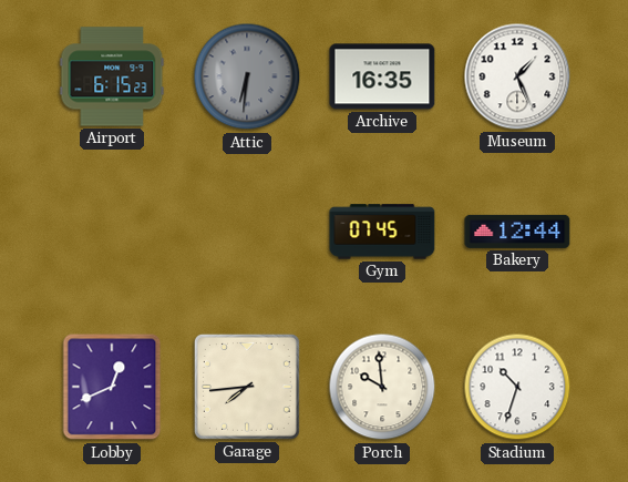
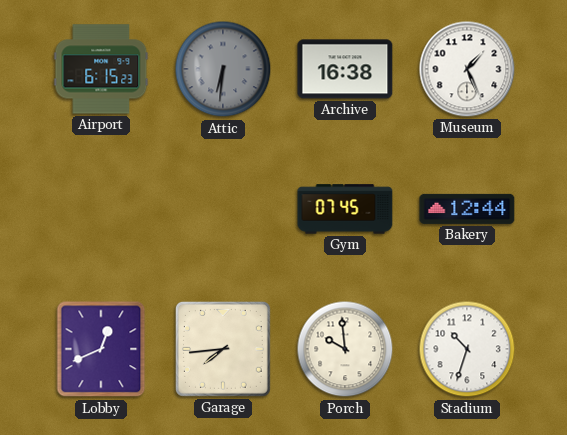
Archive: 16:35 -> 16:38 (345, 69)
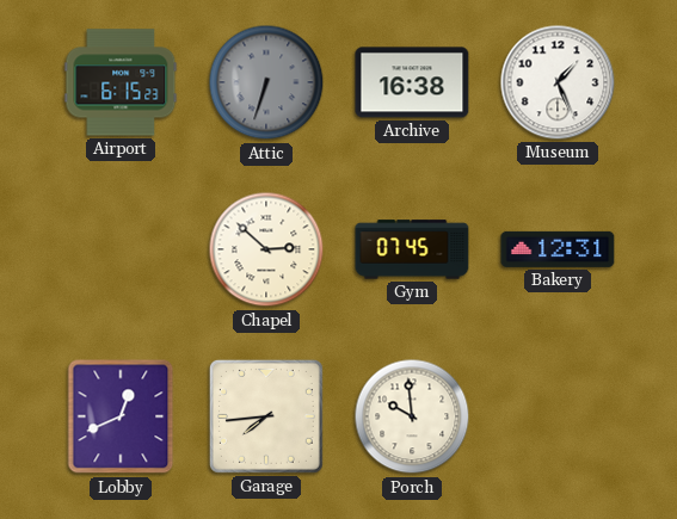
Attic: 6:31 -> 6:33 (266, 82)
Chapel: none -> 2:52 (266, 249)
Bakery: 12:44 -> 12:31 (558, 249)
Stadium: 10:33 -> none (467, 349)
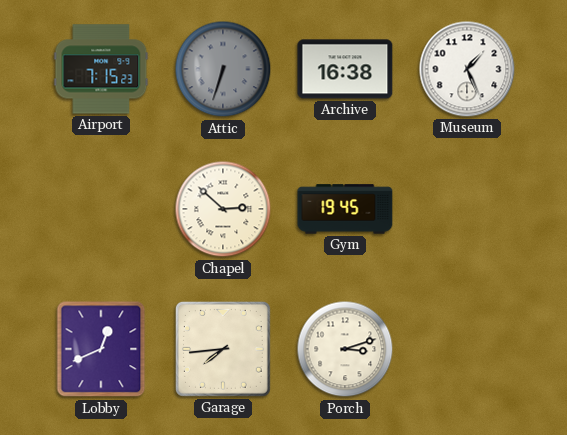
Airport: 6:15 -> 7:15 (101, 69)
Gym: 07:45 -> 19:45 (345, 209)
Bakery: 12:31 -> none (558, 249)
Porch: 9:59 -> 3:12 (345, 349)
